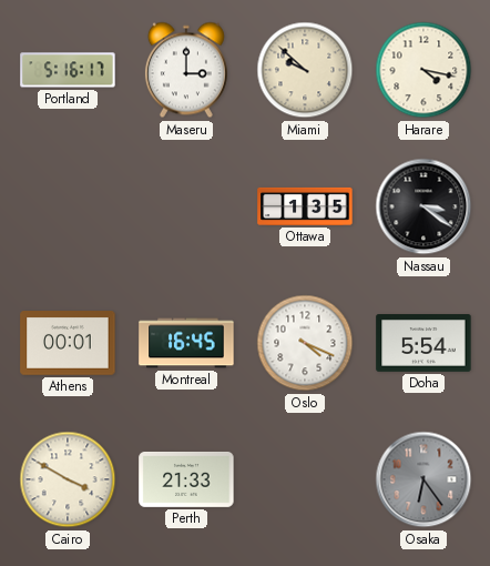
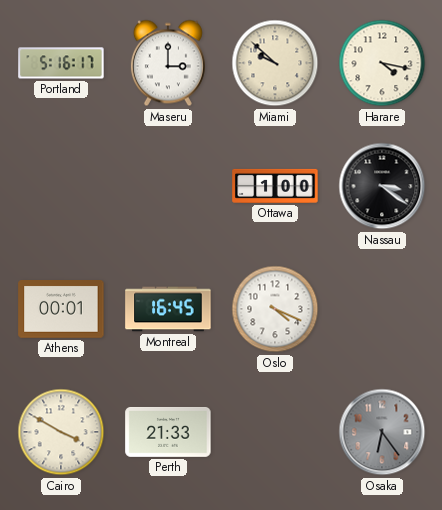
Ottawa: 1:35 -> 1:00 (275, 186)
Doha: 5:54 -> none (423, 343)
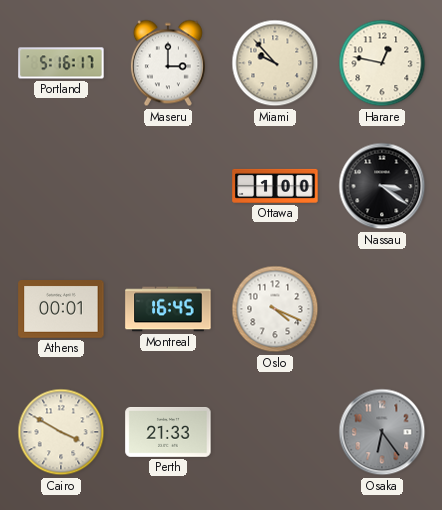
Miami: 9:52 -> 9:53 (275, 63)
Harare: 4:17 -> 12:47 (382, 63)
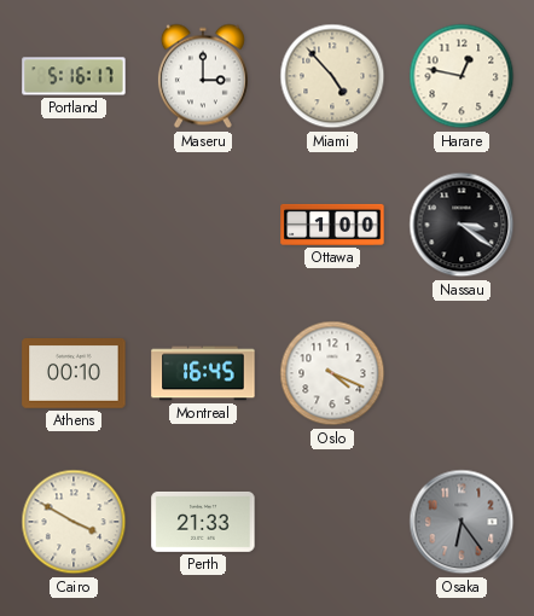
Miami: 9:53 -> 4:53 (332, 76)
Athens: 00:01 -> 00:10 (74, 374)
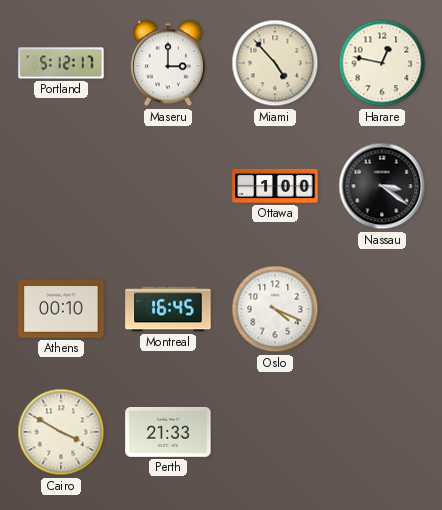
Portland: 5:16 -> 5:12 (61, 63)
Osaka: 6:24 -> none (462, 522)
